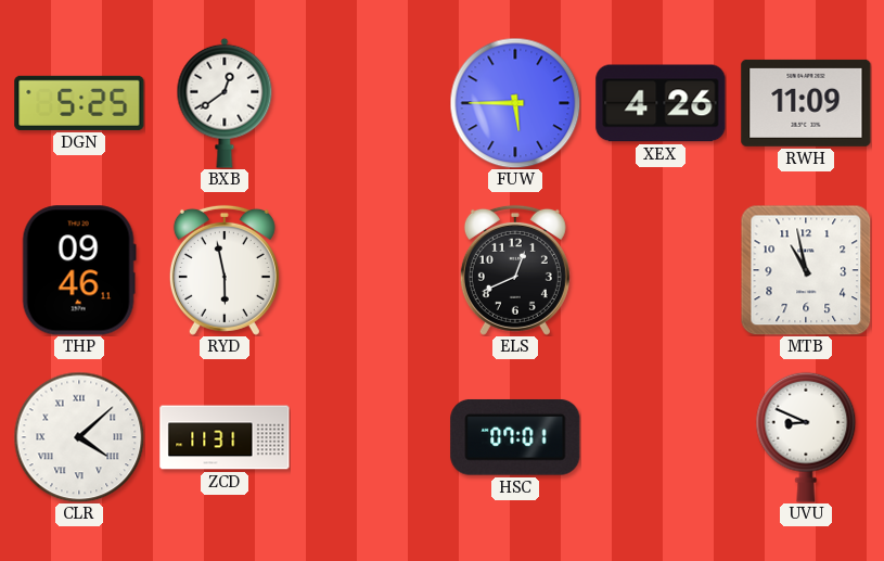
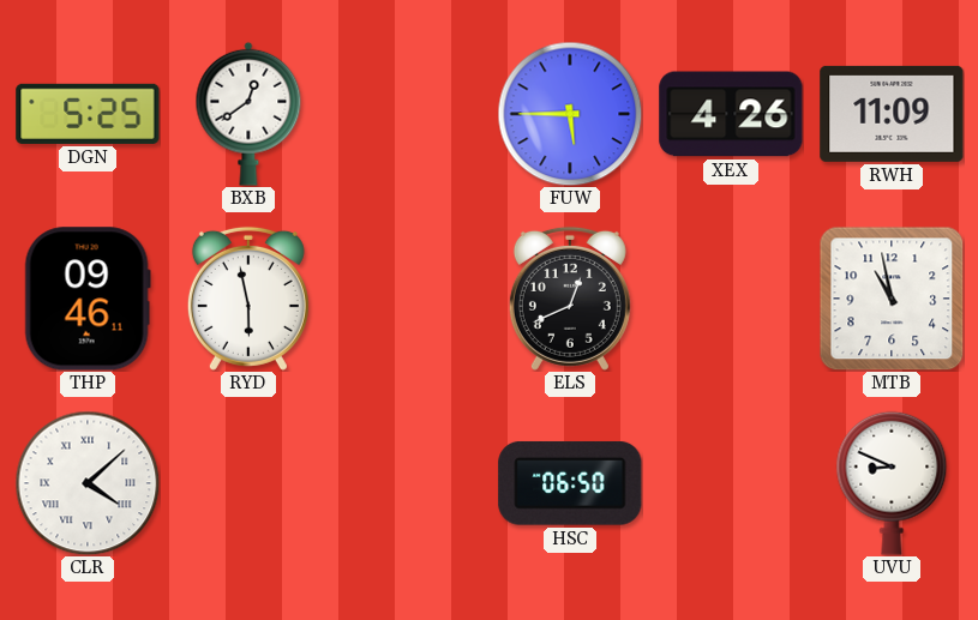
ZCD: 11:31 -> none (225, 437)
HSC: 07:01 -> 06:50 (570, 483)
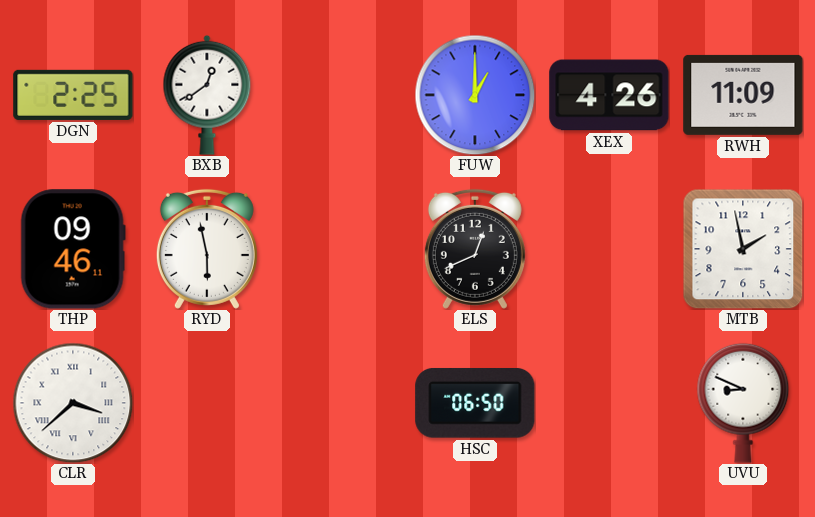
DGN: 5:25 -> 2:25 (73, 95)
FUW: 5:45 -> 1:00 (475, 95)
MTB: 10:58 -> 1:58 (743, 249)
CLR: 4:08 -> 3:38 (73, 403)
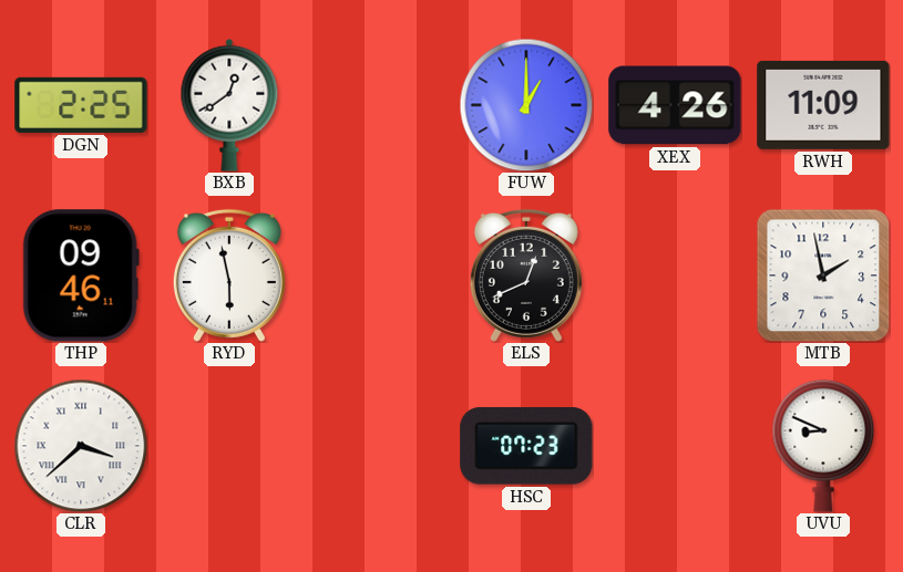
HSC: 06:50 -> 07:23 (526, 446)
